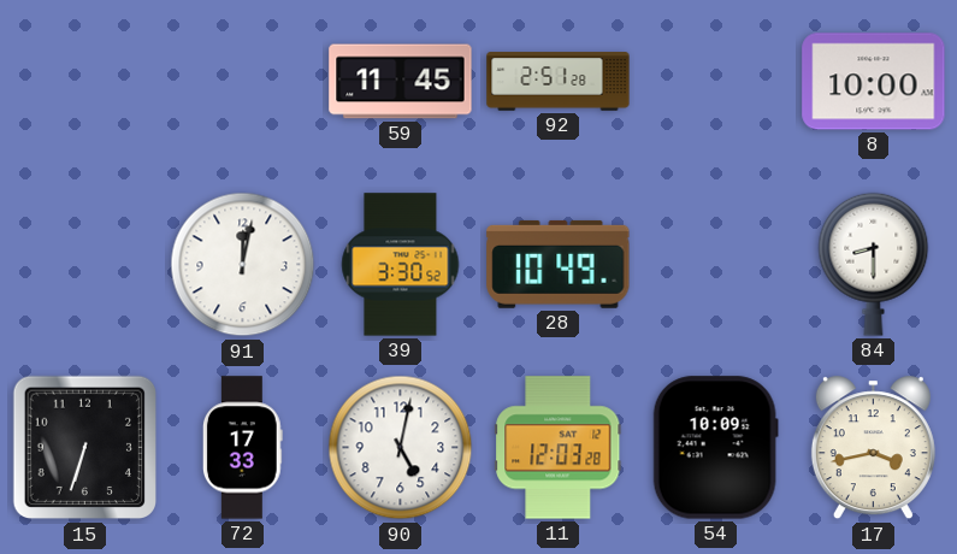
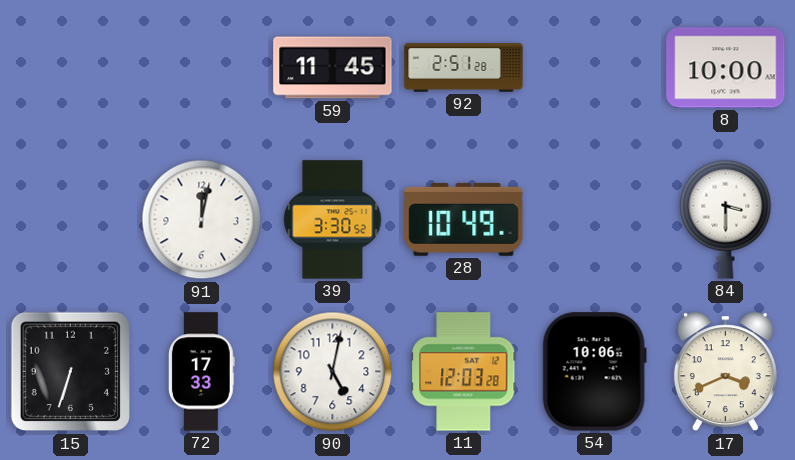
84: 8:30 -> 3:30 (726, 219)
54: 10:09 -> 10:06 (594, 372)
17: 3:43 -> 3:41 (725, 372)
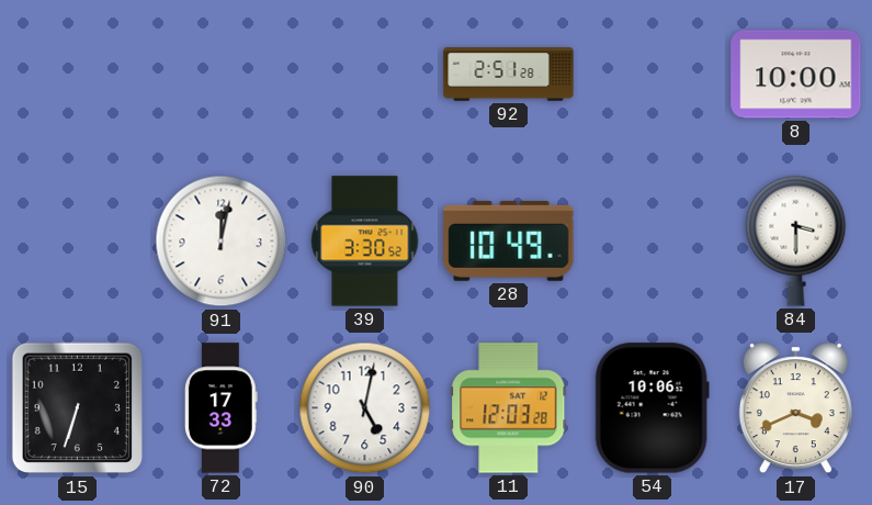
59: 11:45 -> none (333, 68)
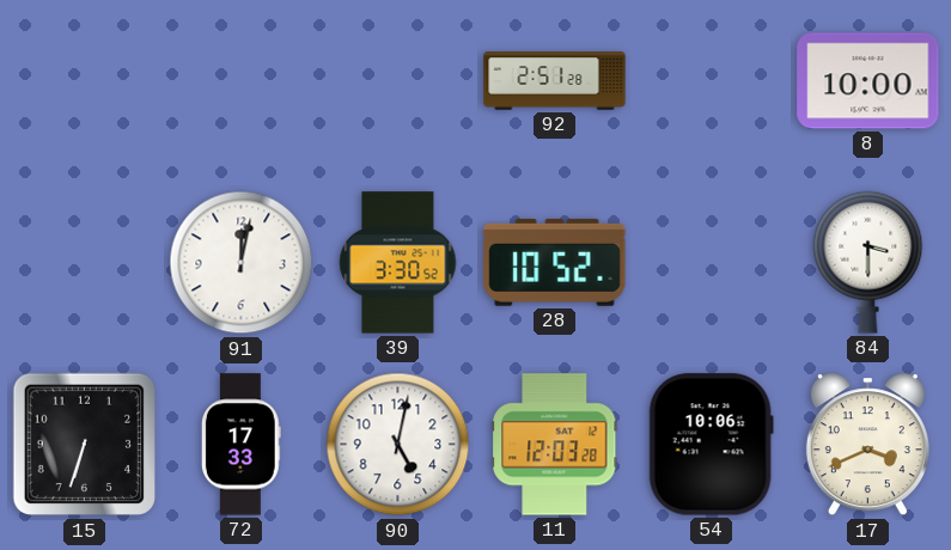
28: 10:49 -> 10:52 (555, 262)
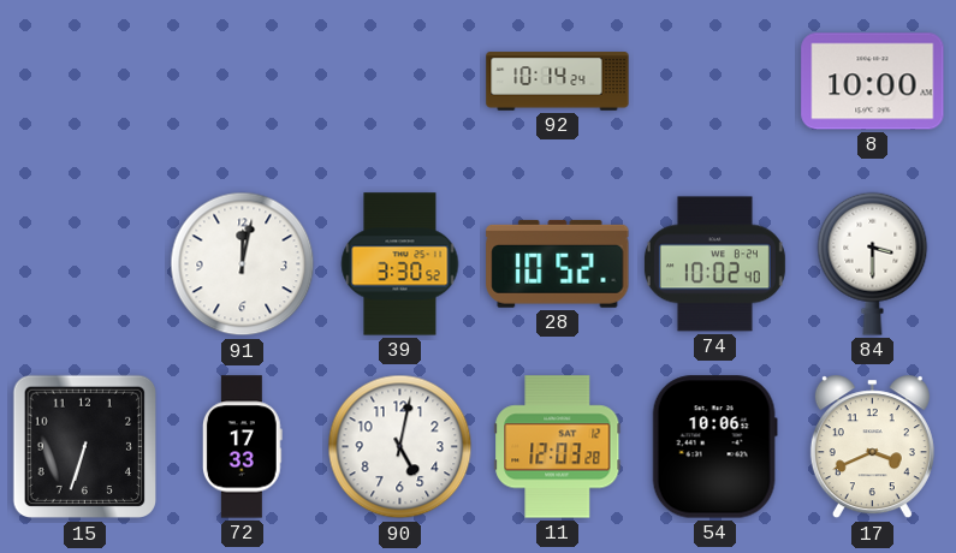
92: 2:51 -> 10:14 (558, 82)
74: none -> 10:02 (714, 264)
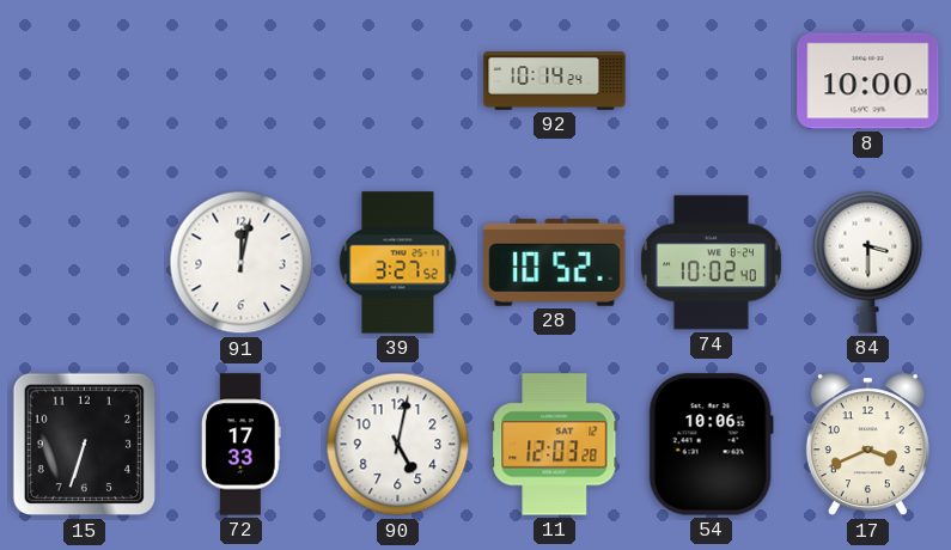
39: 3:30 -> 3:27 (398, 263)
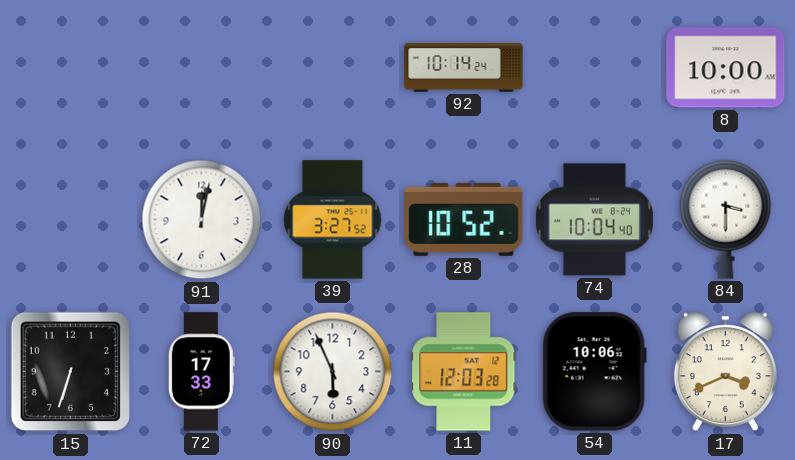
74: 10:02 -> 10:04 (594, 220)
90: 5:02 -> 5:56 (333, 372)
